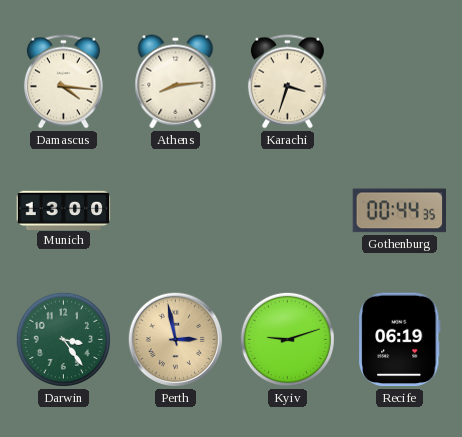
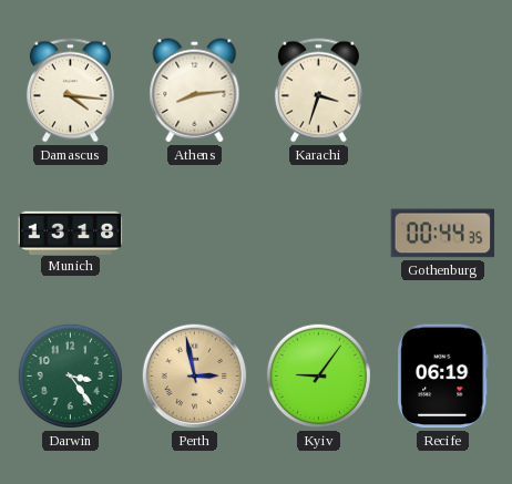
Munich: 13:00 -> 13:18 (71, 233)
Kyiv: 9:12 -> 9:06 (318, 375)
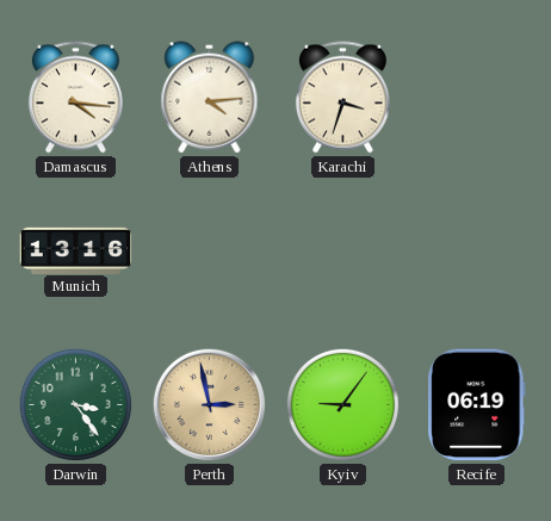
Athens: 8:14 -> 4:14 (210, 98)
Munich: 13:18 -> 13:16 (76, 250)
Gothenburg: 00:44 -> none (443, 234)
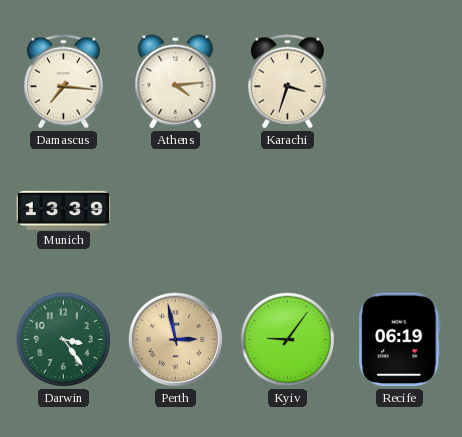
Damascus: 4:16 -> 7:16 (63, 82)
Munich: 13:16 -> 13:39 (64, 210)
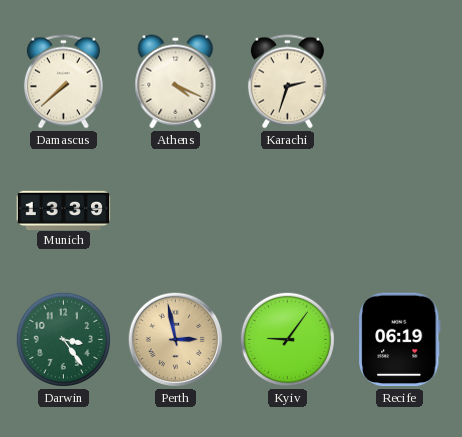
Damascus: 7:16 -> 7:38 (63, 82)
Athens: 4:14 -> 4:19 (176, 82)
Karachi: 3:33 -> 2:33 (287, 82)
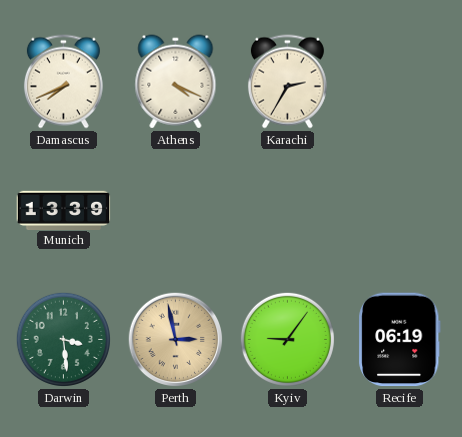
Damascus: 7:38 -> 7:41 (63, 82)
Karachi: 2:33 -> 2:35 (287, 82)
Darwin: 3:24 -> 3:29 (63, 339)
